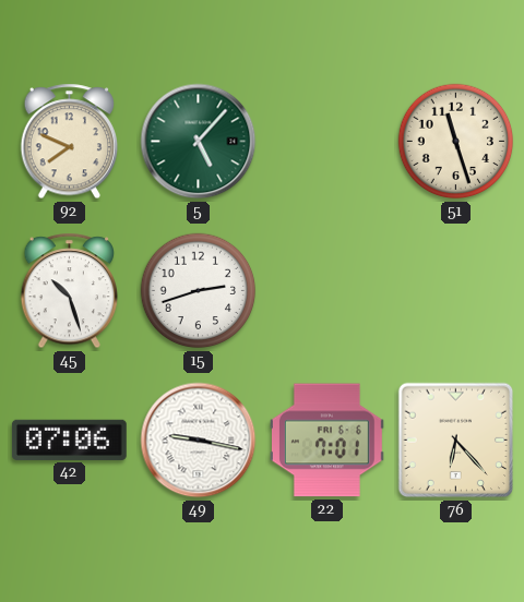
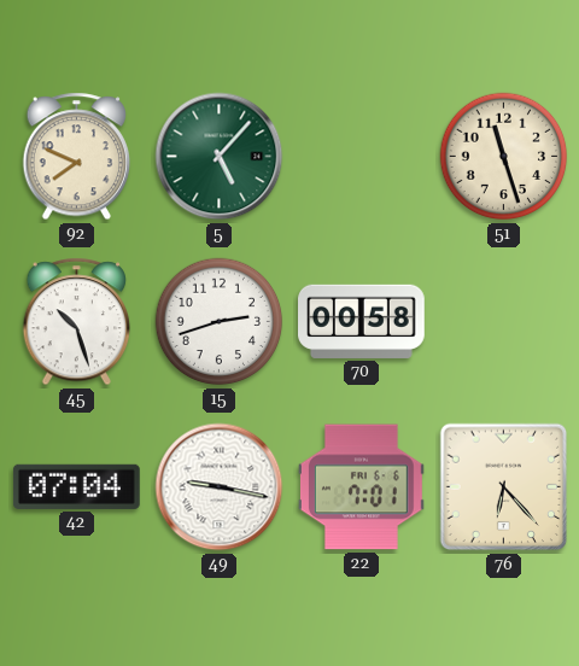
70: none -> 00:58 (362, 321)
42: 07:06 -> 07:04 (76, 486)
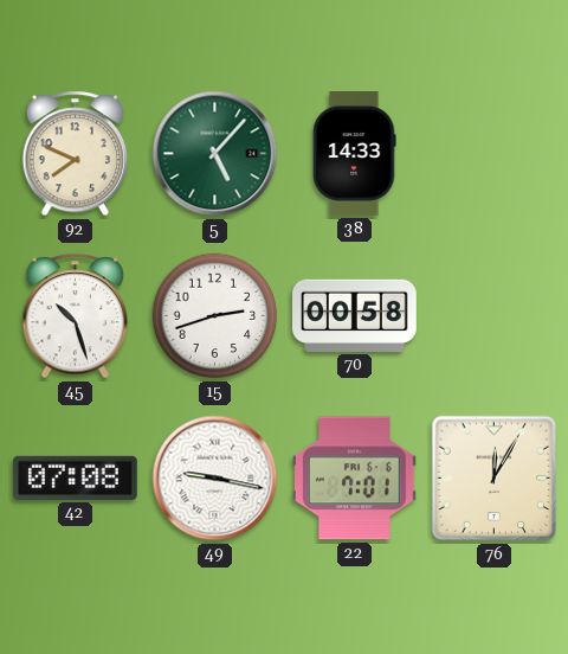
38: none -> 14:33 (354, 154)
51: 11:27 -> none (504, 157)
42: 07:04 -> 07:08 (75, 477)
76: 6:23 -> 12:05 (495, 479)
